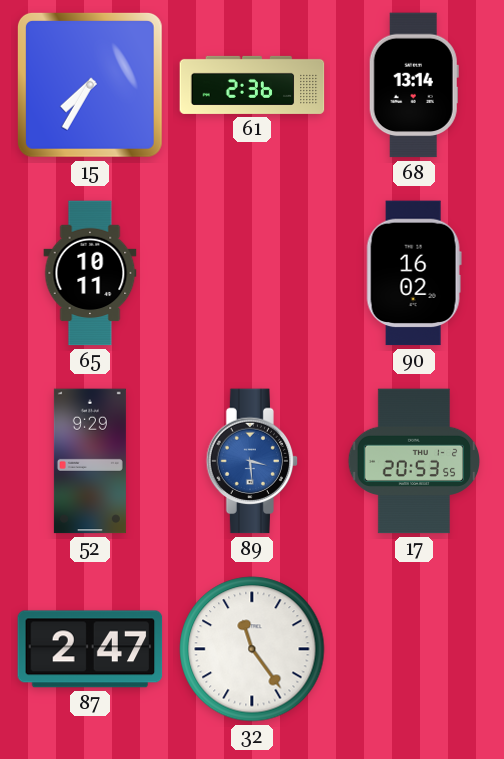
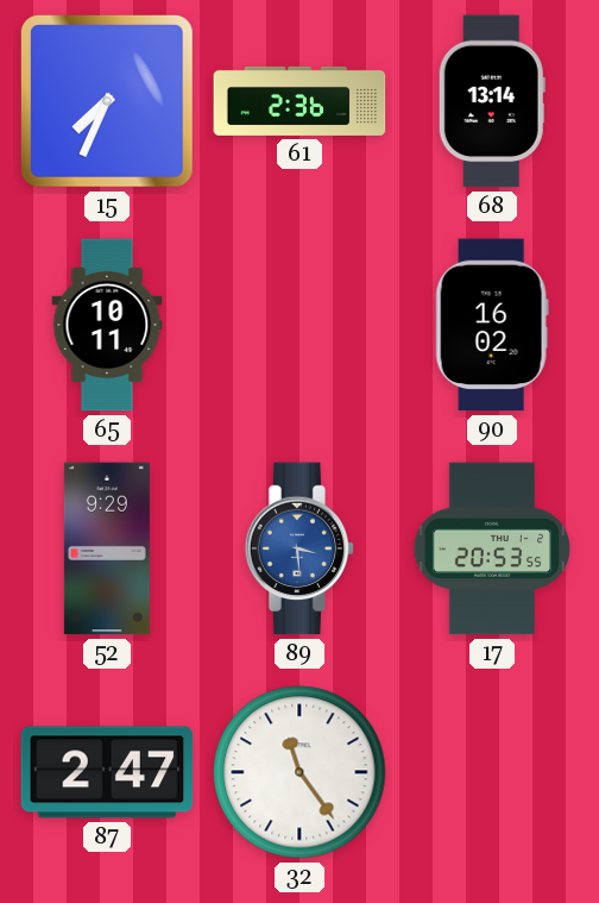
15: 7:35 -> 7:34 (107, 101)
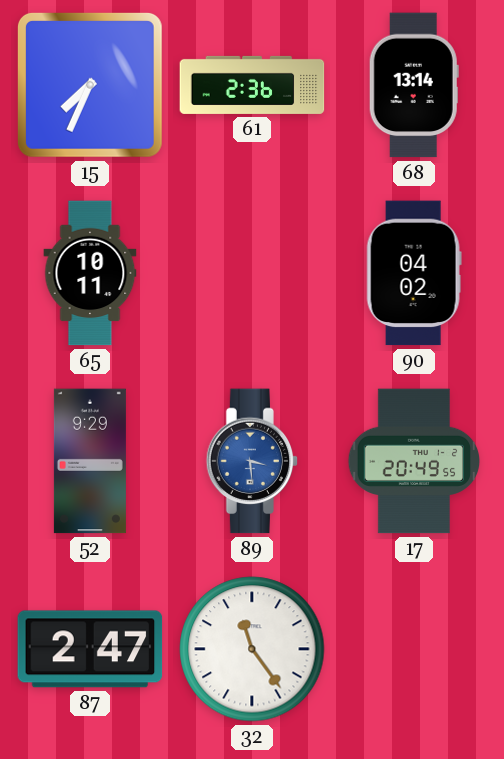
90: 16:02 -> 04:02 (414, 273)
17: 20:53 -> 20:49 (414, 461)
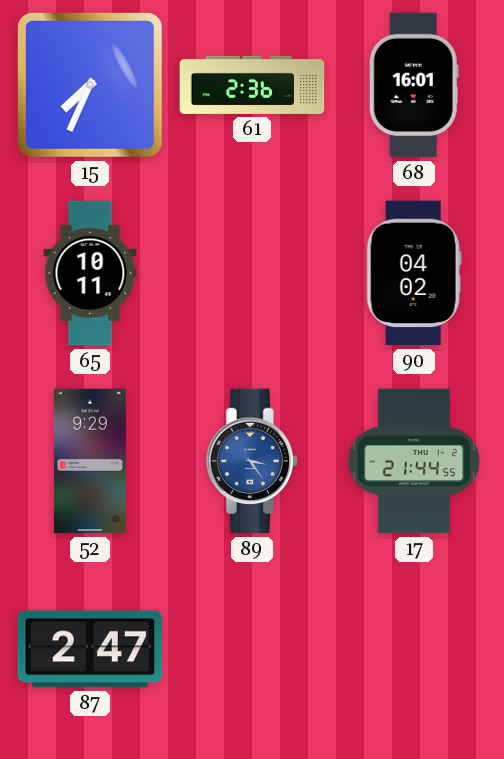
68: 13:14 -> 16:01 (414, 85)
89: 3:29 -> 3:24 (252, 461)
17: 20:49 -> 21:44 (414, 461)
32: 11:24 -> none (252, 649)
